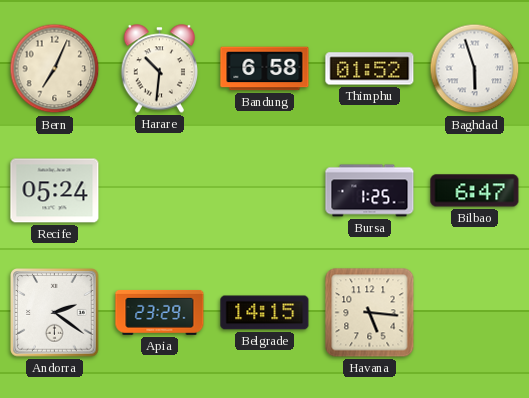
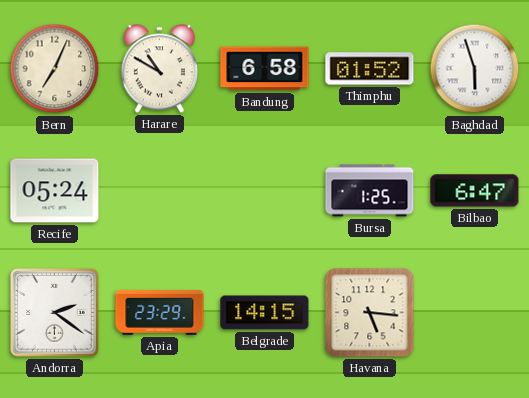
Harare: 10:31 -> 10:50 (159, 69)
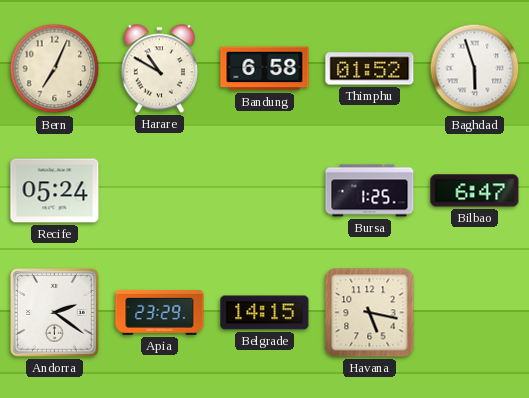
Havana: 5:16 -> 5:17 (370, 313)
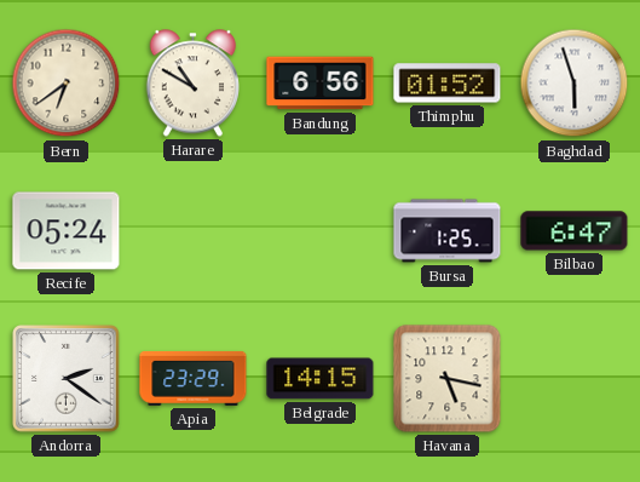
Bern: 7:04 -> 6:39 (67, 84)
Bandung: 6:58 -> 6:56 (321, 84)
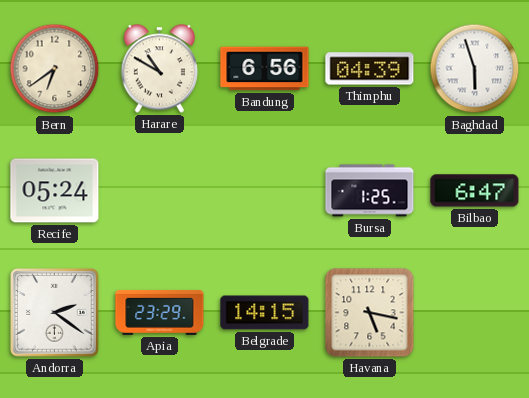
Thimphu: 01:52 -> 04:39 (370, 69)
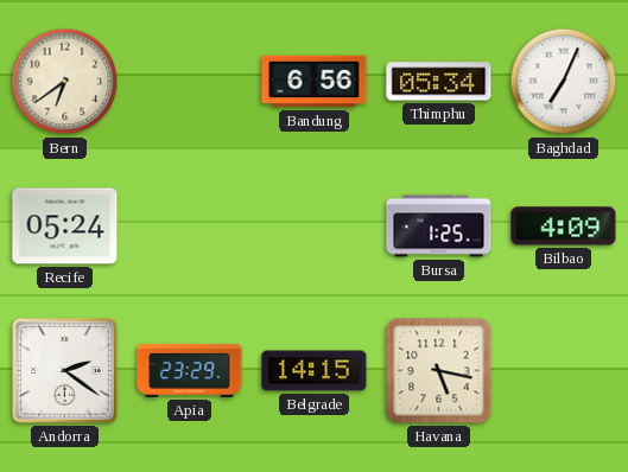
Harare: 10:50 -> none (159, 69)
Thimphu: 04:39 -> 05:34 (439, 82)
Baghdad: 5:57 -> 7:04 (564, 82)
Bilbao: 6:47 -> 4:09 (564, 227)
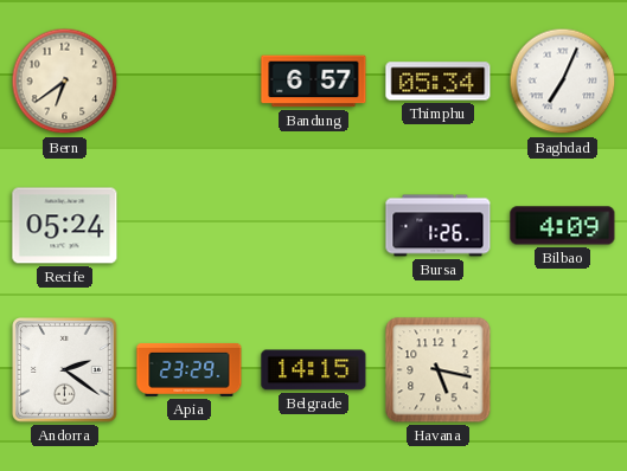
Bandung: 6:56 -> 6:57 (314, 82)
Bursa: 1:25 -> 1:26 (439, 226)
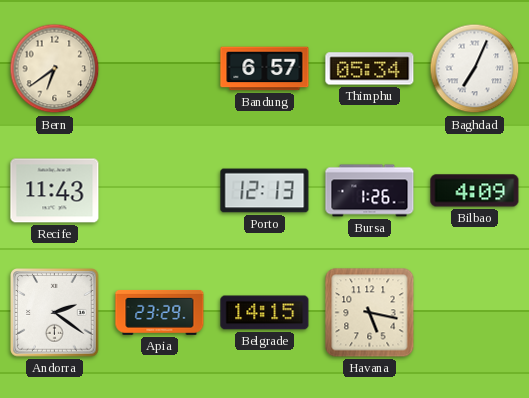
Recife: 05:24 -> 11:43 (55, 191)
Porto: none -> 12:13 (265, 191)
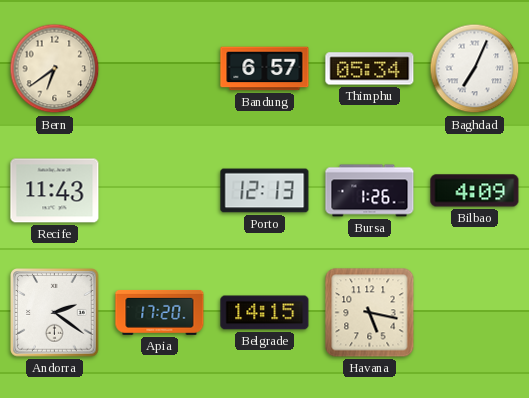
Apia: 23:29 -> 17:20 (160, 312)
